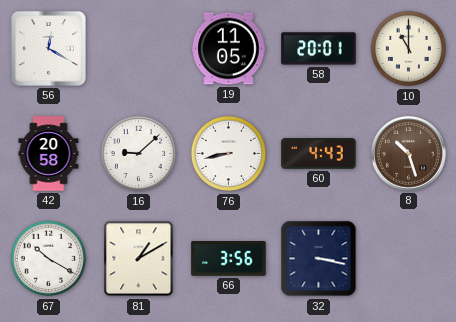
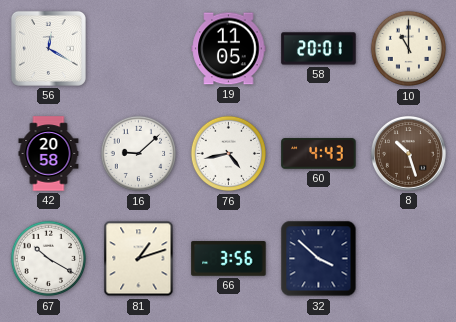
76: 8:43 -> 4:43 (229, 154)
81: 1:10 -> 1:12 (139, 259)
32: 3:17 -> 3:52 (319, 259)
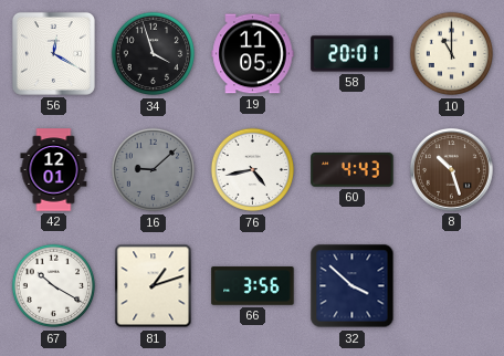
34: none -> 3:57 (154, 54)
42: 20:58 -> 12:01 (54, 170)
16 dial: white -> grey (154, 170)
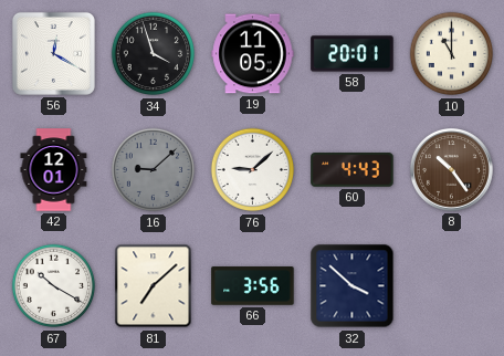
76: 4:43 -> 9:08 (253, 170)
8: 10:27 -> 10:24 (451, 169)
81: 1:12 -> 7:08 (154, 286)
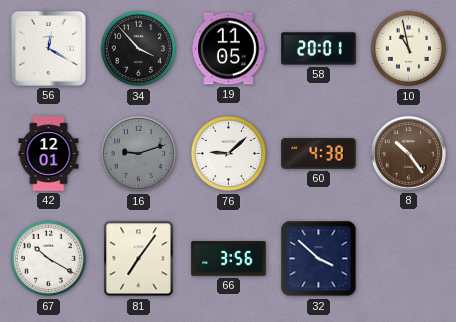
34: 3:57 -> 3:53 (139, 49)
10: 11:00 -> 10:58 (409, 49)
16: 9:08 -> 9:12 (139, 154)
60: 4:43 -> 4:38 (319, 154)
81: 7:08 -> 7:06 (139, 259)
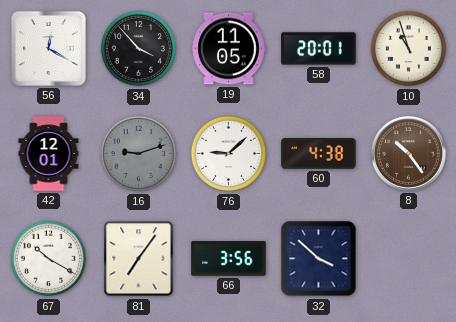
10: 10:58 -> 10:57 (409, 49)
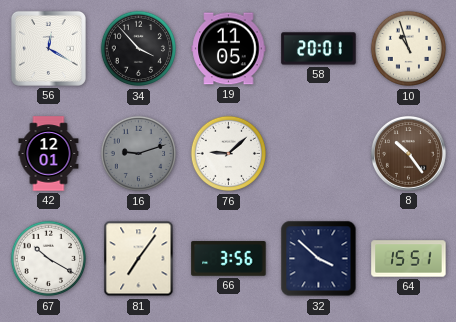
60: 4:38 -> none (319, 154)
64: none -> 15:51 (409, 259)
